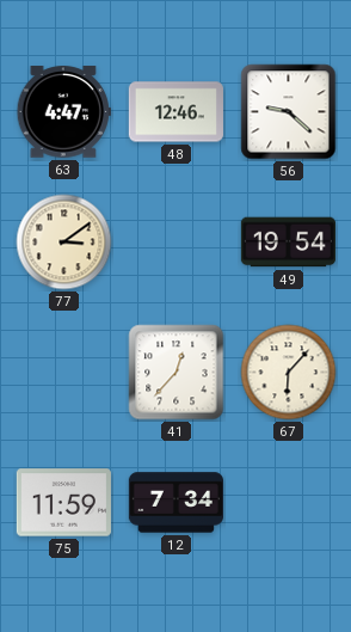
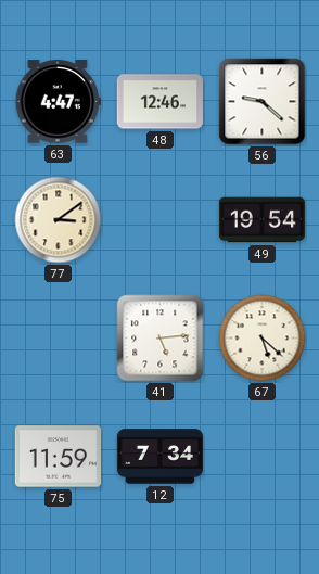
41: 12:37 -> 5:14 (161, 339)
67: 6:07 -> 5:22 (263, 339)
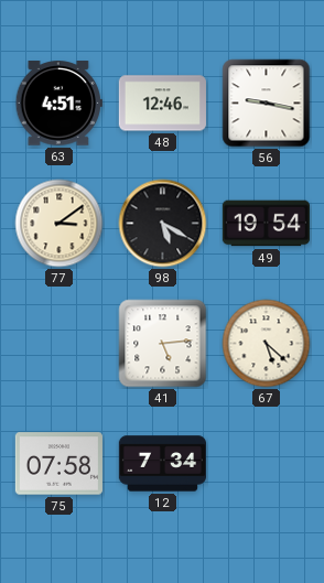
63: 4:47 -> 4:51 (58, 104)
56: 9:22 -> 9:17 (267, 104)
98: none -> 5:20 (163, 224)
75: 11:59 -> 07:58 (58, 464)
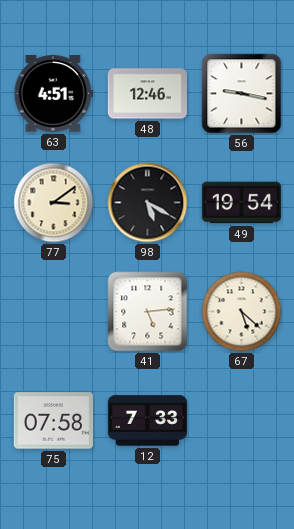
12: 7:34 -> 7:33 (147, 421)
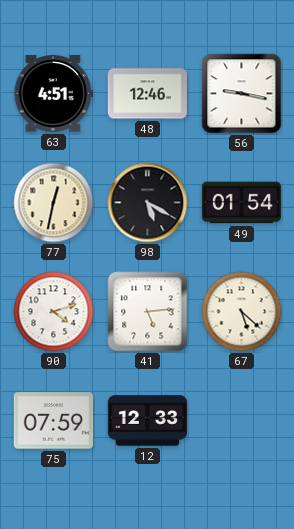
77: 3:09 -> 12:32 (54, 203)
49: 19:54 -> 01:54 (241, 203)
90: none -> 4:12 (54, 312)
75: 07:58 -> 07:59 (53, 421)
12: 7:33 -> 12:33 (147, 421)
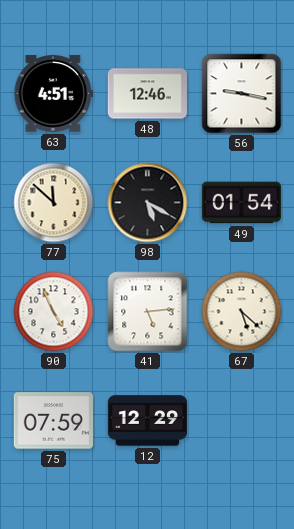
77: 12:32 -> 11:52 (54, 203)
90: 4:12 -> 4:56 (54, 312)
12: 12:33 -> 12:29 (147, 421)
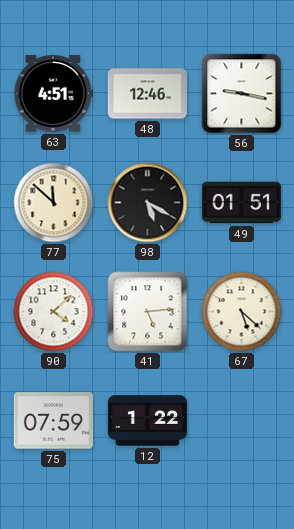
49: 01:54 -> 01:51 (241, 203)
90: 4:56 -> 4:08 (54, 312)
12: 12:29 -> 1:22 (147, 421)
